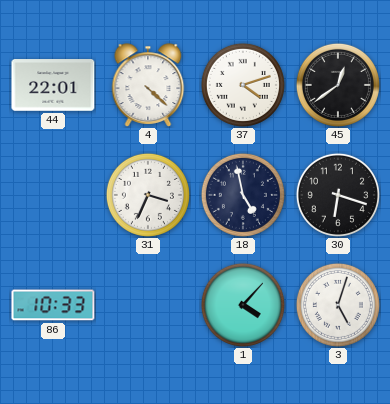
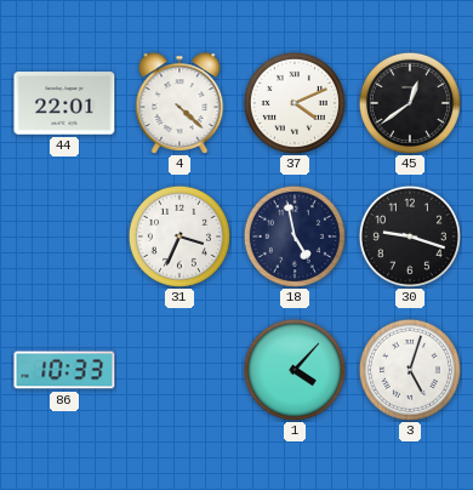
37: 4:12 -> 4:11 (295, 103)
30: 6:18 -> 9:18 (410, 237)
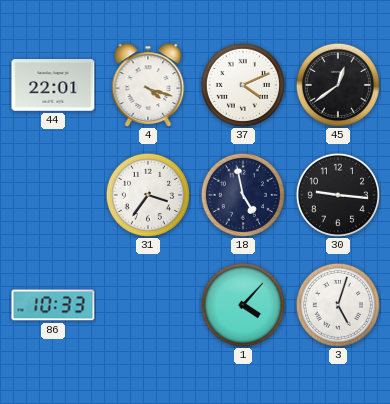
4: 4:22 -> 4:18 (148, 85)
31: 3:34 -> 3:36 (148, 195)
30: 9:18 -> 9:16 (338, 195)
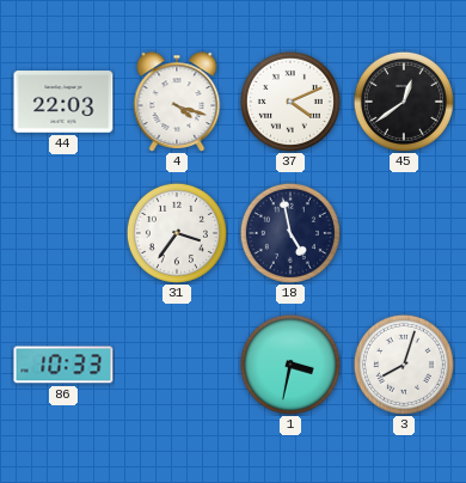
44: 22:01 -> 22:03 (63, 102)
30: 9:16 -> none (338, 195)
1: 4:07 -> 3:32 (290, 365)
3: 5:03 -> 8:03 (404, 365)
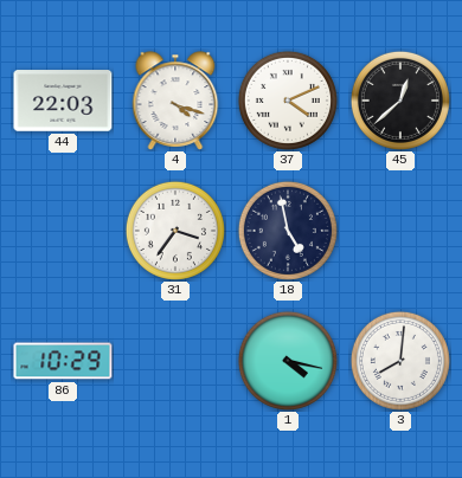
45: 12:39 -> 12:38 (400, 101)
86: 10:33 -> 10:29 (63, 361)
1: 3:32 -> 4:17 (288, 361)
3: 8:03 -> 8:01 (400, 361)
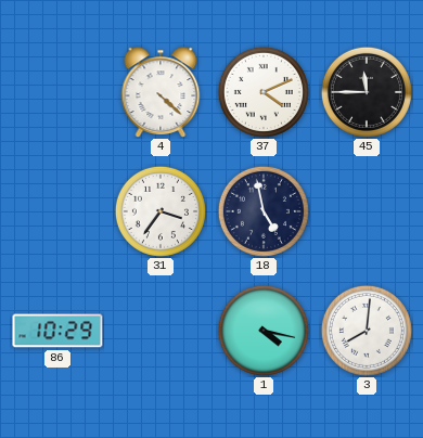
44: 22:03 -> none (63, 101)
4: 4:18 -> 4:22 (161, 92)
45: 12:38 -> 11:45 (367, 92)
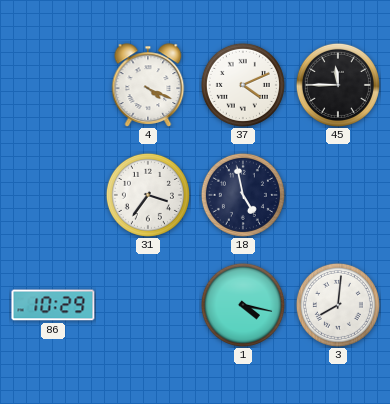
4: 4:22 -> 4:19 (148, 85)
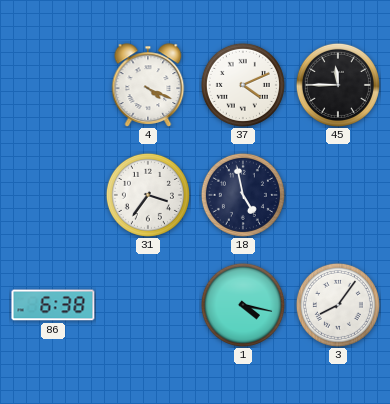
86: 10:29 -> 6:38 (53, 305)
3: 8:01 -> 8:06 (338, 305)
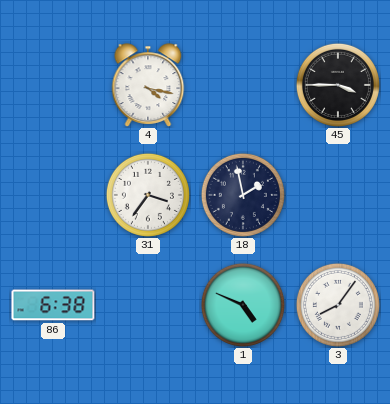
4: 4:19 -> 4:17 (148, 85)
37: 4:11 -> none (243, 85)
45: 11:45 -> 3:45 (338, 85)
18: 4:58 -> 1:58 (243, 195)
1: 4:17 -> 4:49 (243, 305)
